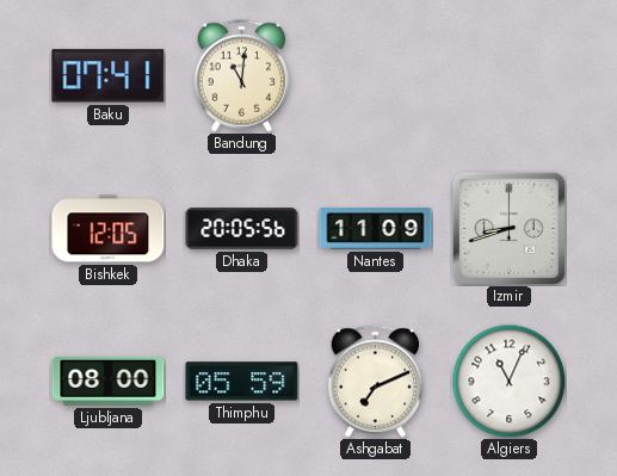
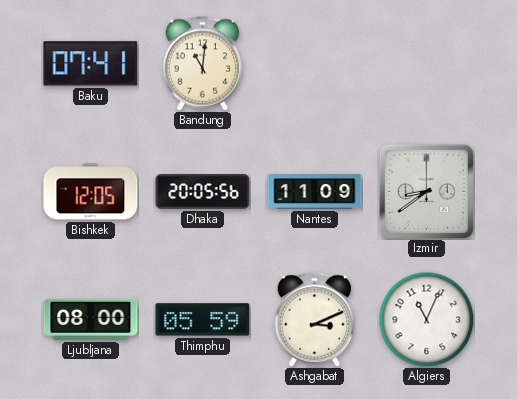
Izmir: 8:42 -> 8:39 (426, 191)
Ashgabat: 7:11 -> 3:11 (315, 320)
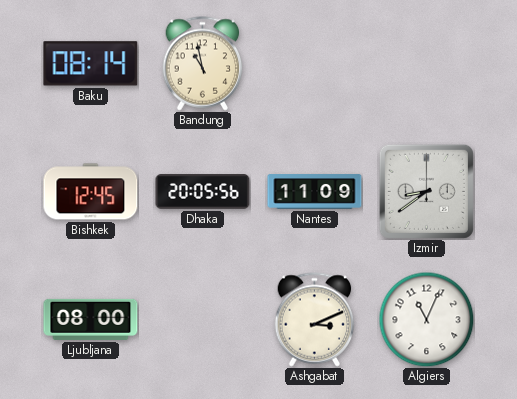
Baku: 07:41 -> 08:14 (91, 64)
Bandung: 11:01 -> 10:58 (203, 64)
Bishkek: 12:05 -> 12:45 (91, 192)
Thimphu: 05:59 -> none (203, 320)
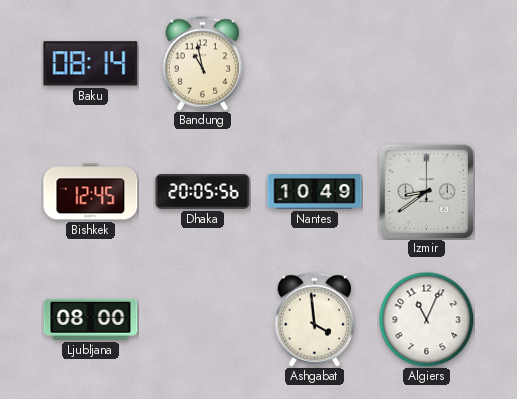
Nantes: 11:09 -> 10:49 (315, 192)
Ashgabat: 3:11 -> 3:59 (315, 320)
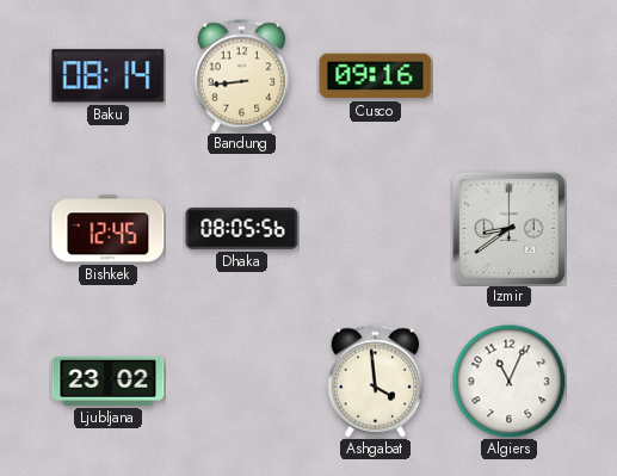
Bandung: 10:58 -> 8:44 (242, 76)
Cusco: none -> 09:16 (376, 76)
Dhaka: 20:05 -> 08:05 (242, 229)
Nantes: 10:49 -> none (315, 192)
Ljubljana: 08:00 -> 23:02 (109, 381)
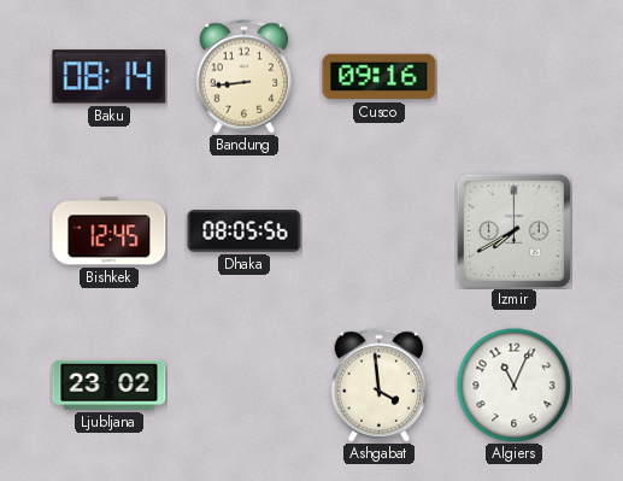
Izmir: 8:39 -> 7:40 (513, 230)
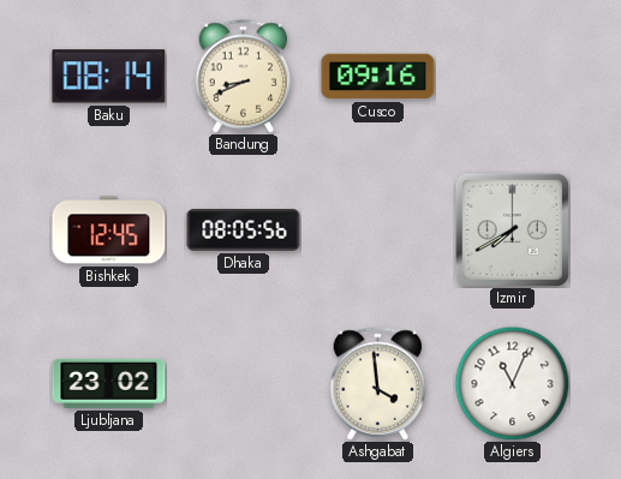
Bandung: 8:44 -> 8:41 (244, 77)
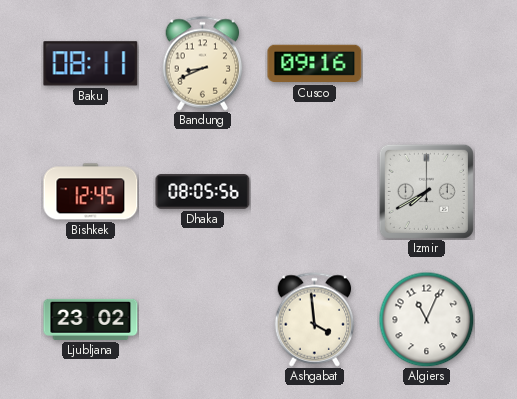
Baku: 08:14 -> 08:11 (91, 64)
